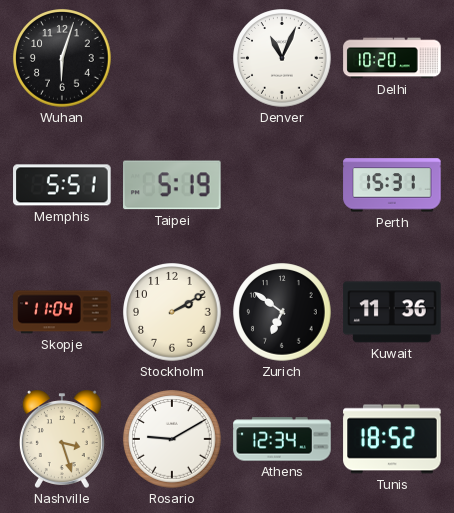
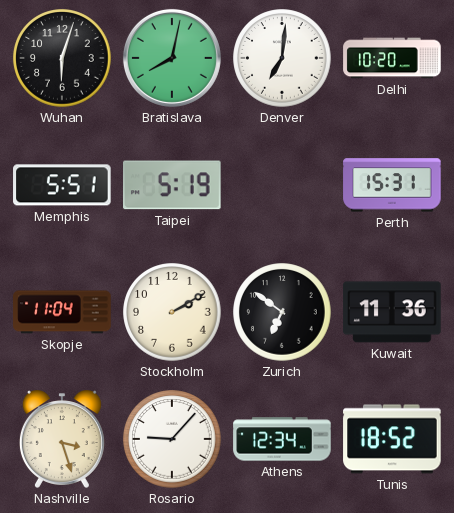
Bratislava: none -> 8:02 (172, 58)
Denver: 11:04 -> 7:01 (282, 58)
Rosario: 9:10 -> 9:07 (172, 439)
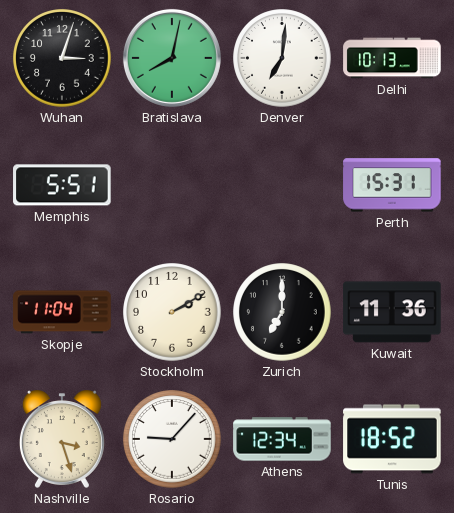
Wuhan: 6:03 -> 3:03 (62, 58)
Delhi: 10:20 -> 10:13 (392, 58)
Taipei: 5:19 -> none (173, 185)
Zurich: 6:51 -> 7:00 (282, 312)
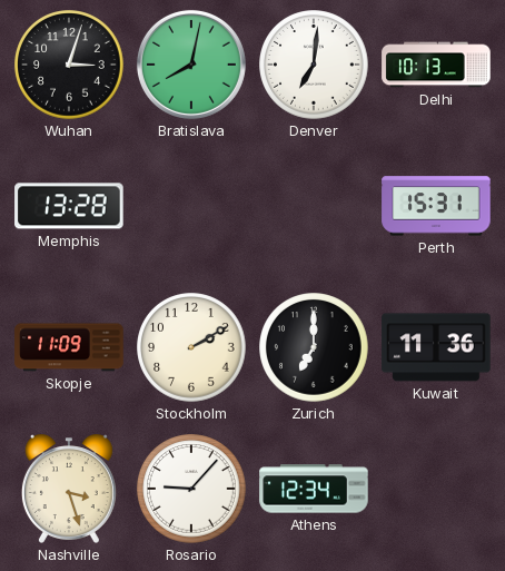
Memphis: 5:51 -> 13:28 (69, 206)
Skopje: 11:04 -> 11:09 (69, 347)
Tunis: 18:52 -> none (392, 439)
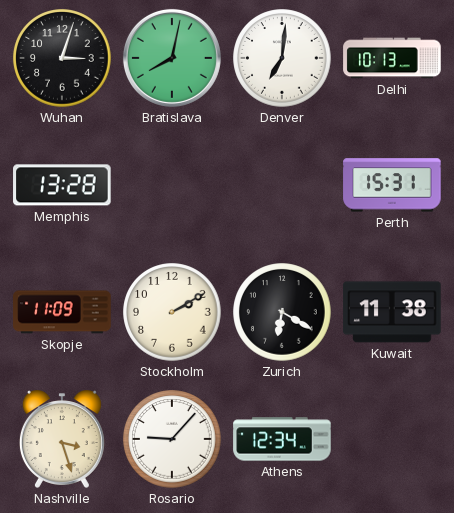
Zurich: 7:00 -> 6:20 (282, 312)
Kuwait: 11:36 -> 11:38 (392, 312)
